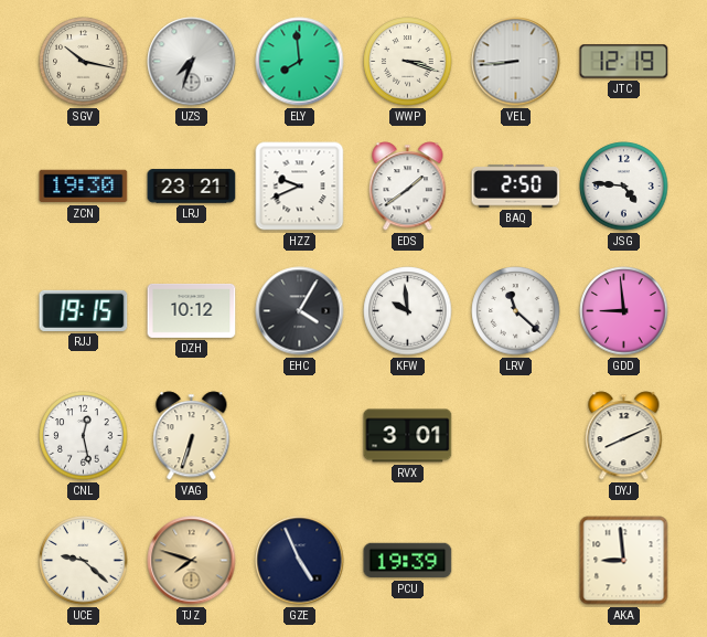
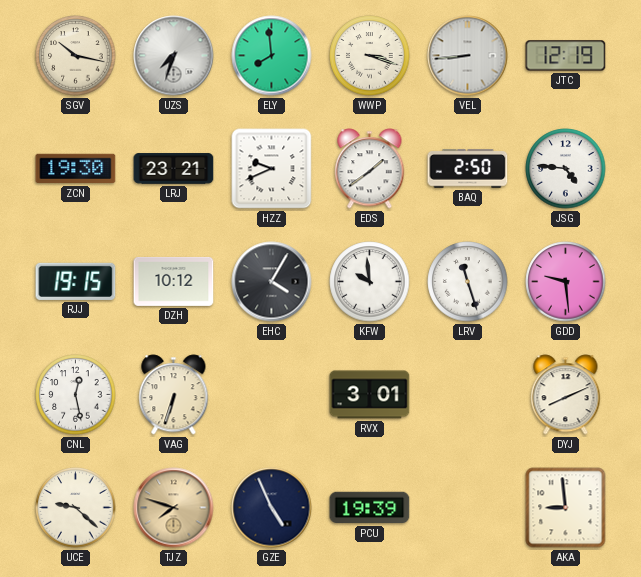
LRV: 11:22 -> 11:27 (468, 282)
GDD: 8:59 -> 9:29 (566, 282)
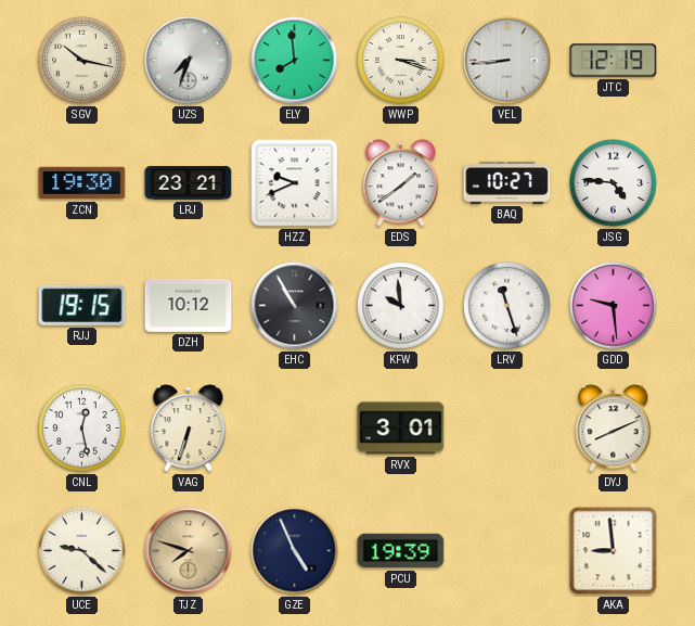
BAQ: 2:50 -> 10:27 (507, 183)
EHC: 4:05 -> 10:55 (295, 306)
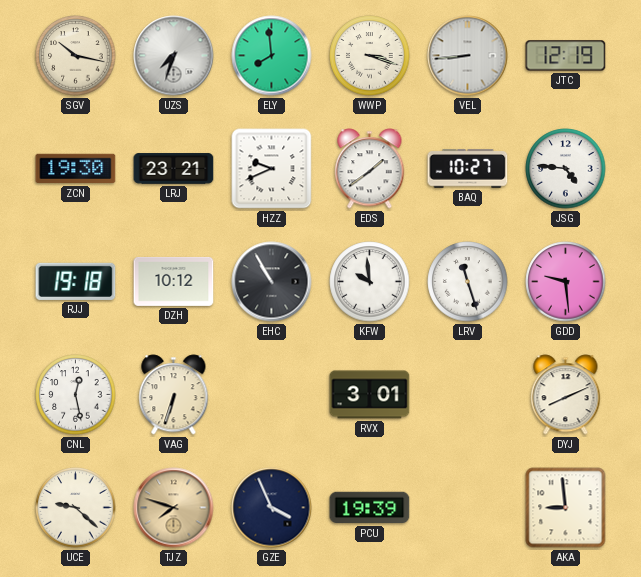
RJJ: 19:15 -> 19:18 (76, 281)
GZE: 4:56 -> 3:56 (272, 508)
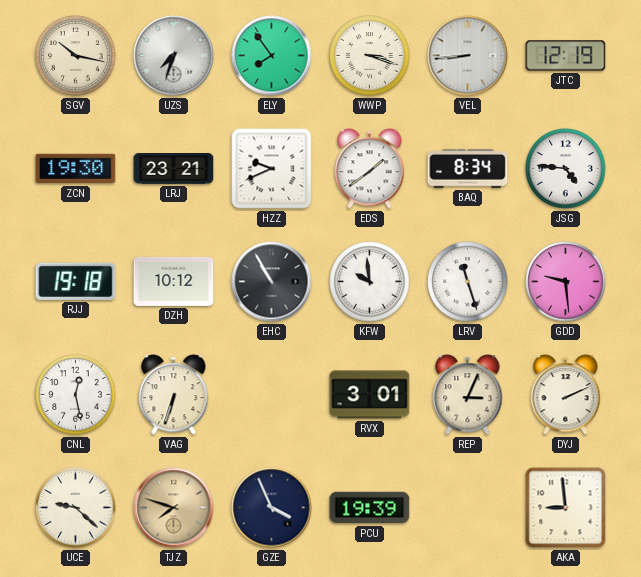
ELY: 7:59 -> 7:54 (272, 56)
BAQ: 10:27 -> 8:34 (468, 169)
REP: none -> 3:04 (468, 395)
DYJ: 8:11 -> 2:11 (566, 395)
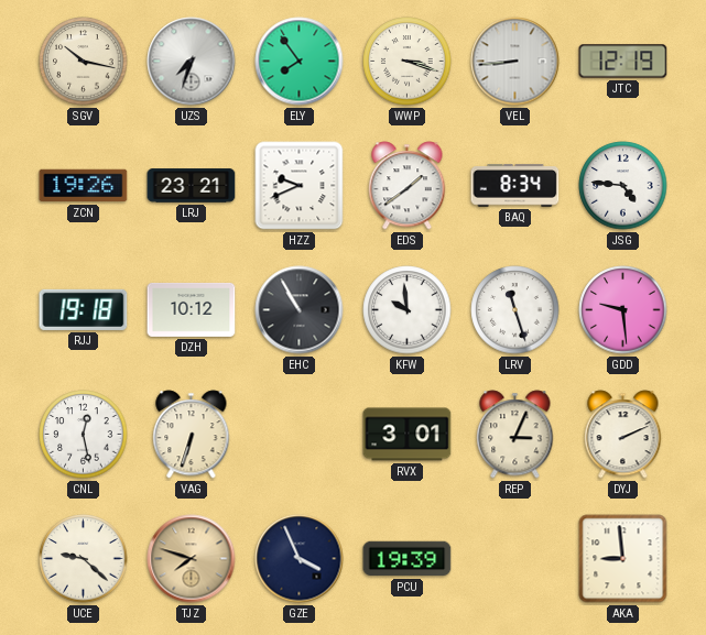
ZCN: 19:30 -> 19:26 (84, 186)
